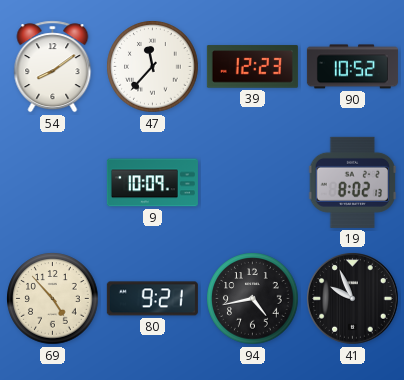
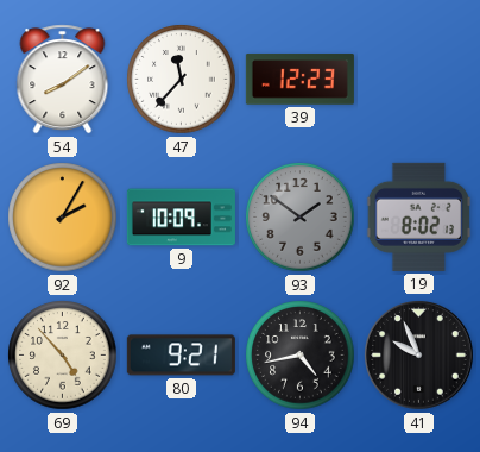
90: 10:52 -> none (352, 67)
92: none -> 2:05 (63, 218)
93: none -> 1:51 (301, 218)
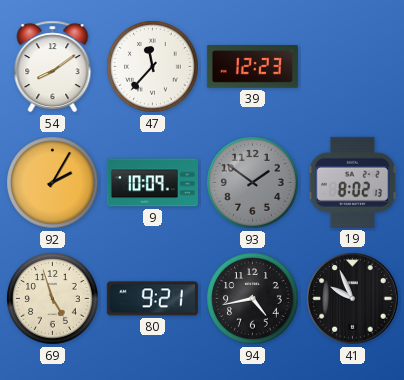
69: 4:53 -> 4:57 (53, 299)
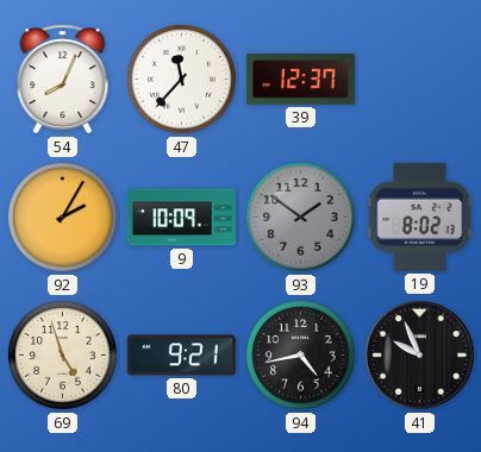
54: 8:09 -> 8:04 (63, 80)
39: 12:23 -> 12:37 (300, 80)
